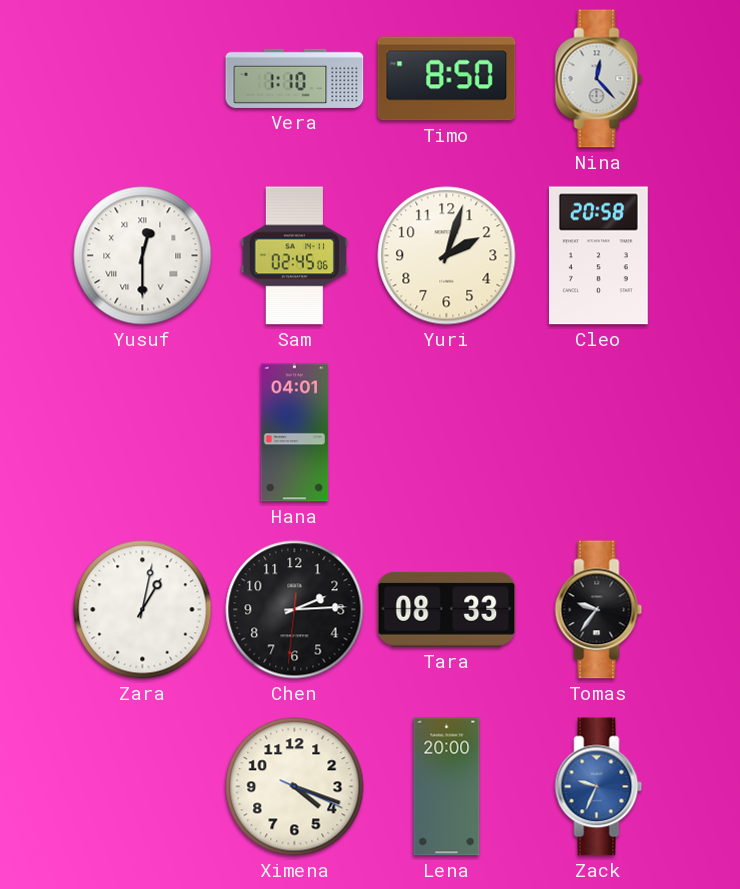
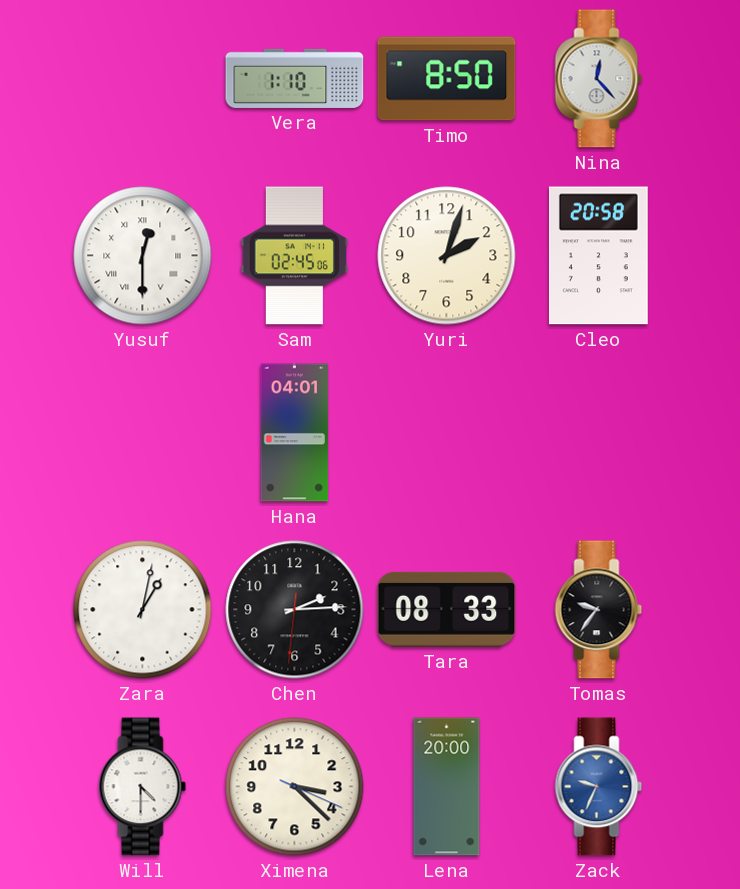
Will: none -> 4:30 (143, 787)
Ximena: 4:18 -> 3:22 (295, 787)
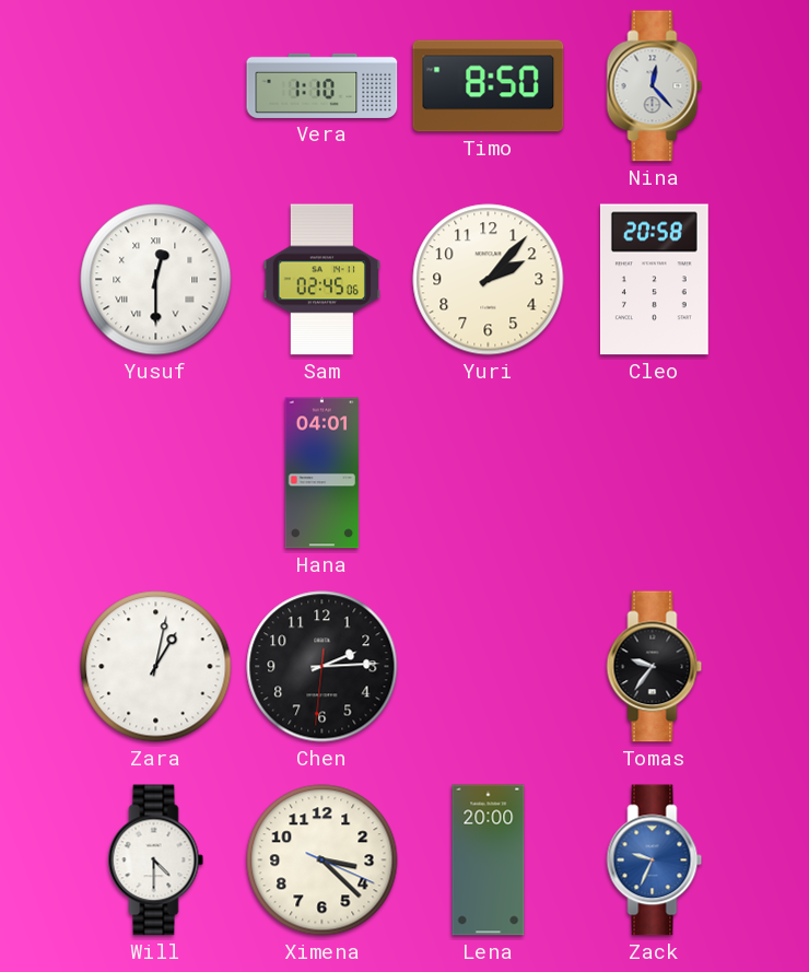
Yuri: 2:03 -> 2:07 (489, 280)
Tara: 08:33 -> none (447, 609)
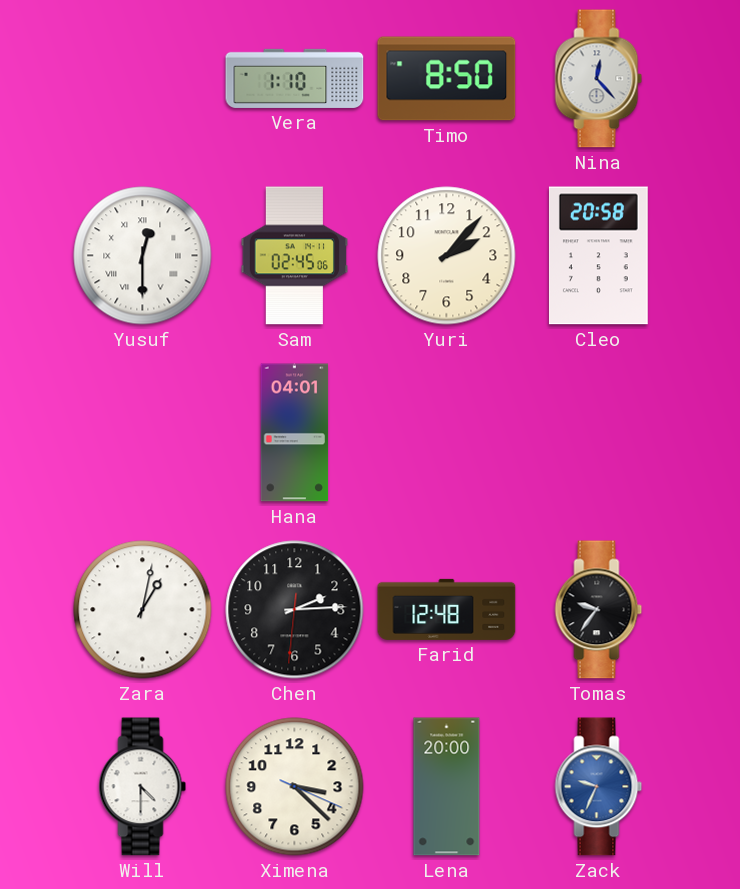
Farid: none -> 12:48 (447, 609)
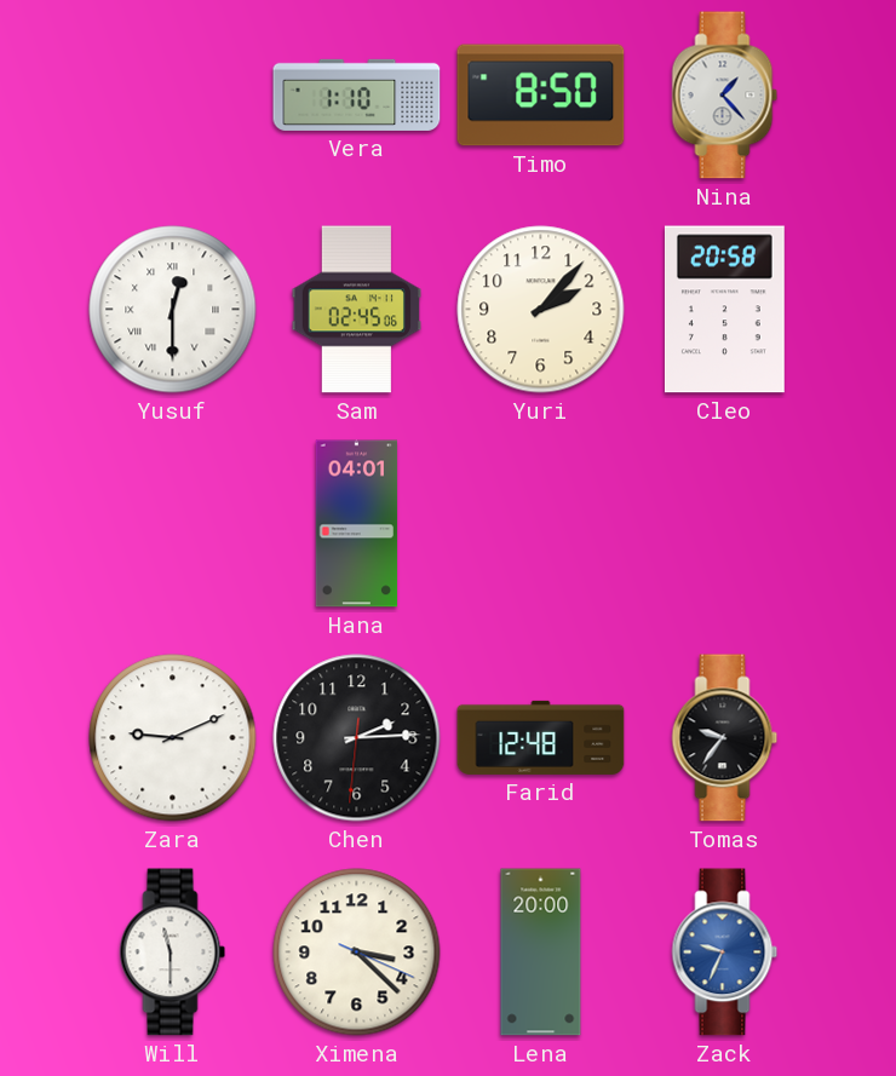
Nina: 12:23 -> 1:23 (725, 96)
Zara: 1:02 -> 9:11 (173, 738)
Will: 4:30 -> 11:30 (173, 953)
